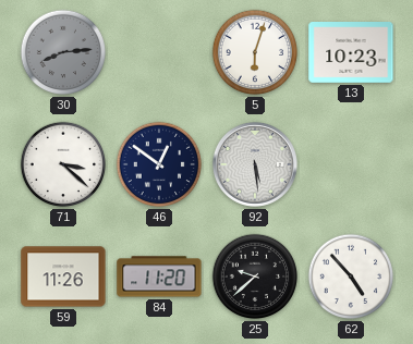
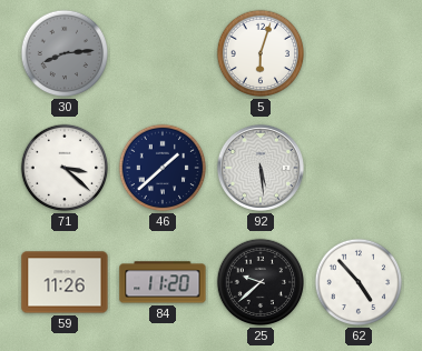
13: 10:23 -> none (351, 53)
46: 12:51 -> 1:38 (163, 168)
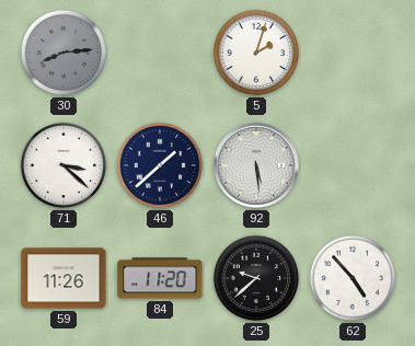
5: 6:03 -> 2:03 (256, 53)
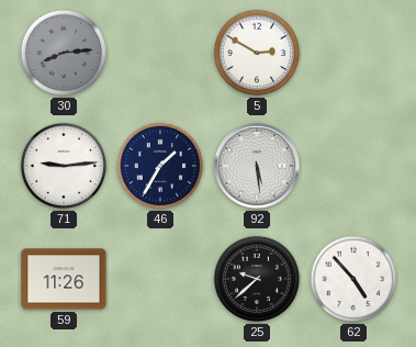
5: 2:03 -> 2:50 (257, 53)
71: 3:22 -> 9:14 (64, 166)
46: 1:38 -> 1:35 (160, 166)
84: 11:20 -> none (160, 278)
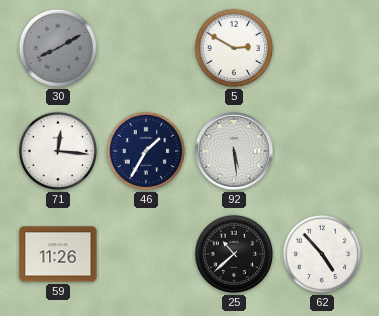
30: 8:14 -> 8:10 (58, 48)
71: 9:14 -> 12:16 (58, 151)
25: 9:38 -> 10:38 (234, 254)
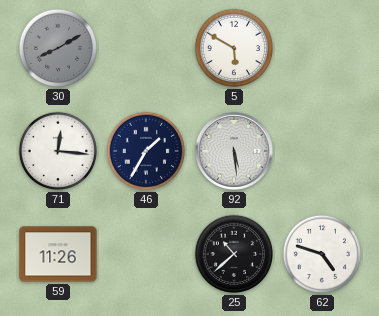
5: 2:50 -> 5:50 (234, 48)
62: 4:53 -> 4:48 (322, 254)
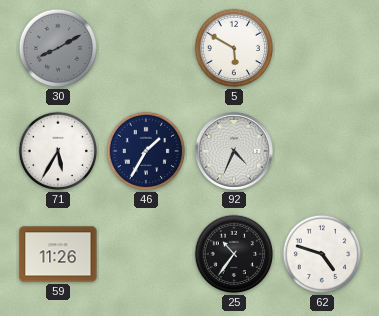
71: 12:16 -> 5:35 (58, 151)
92: 5:29 -> 4:34 (234, 151)
25: 10:38 -> 10:36 (234, 254)
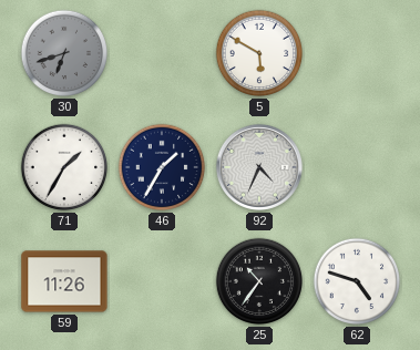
30: 8:10 -> 6:42 (64, 53)
71: 5:35 -> 1:35 (64, 167)
